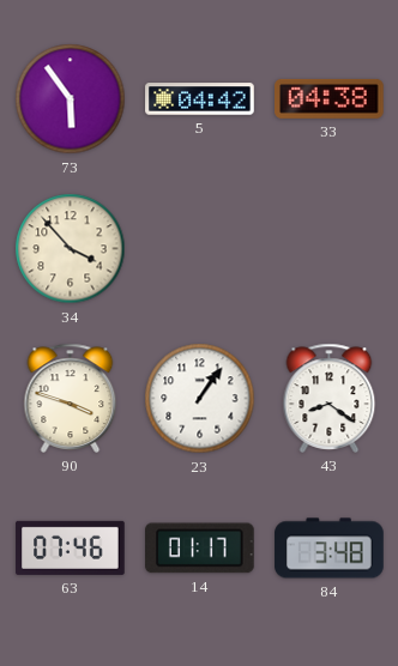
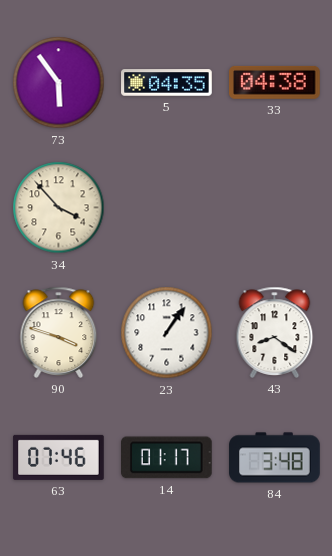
5: 04:42 -> 04:35 (167, 83)
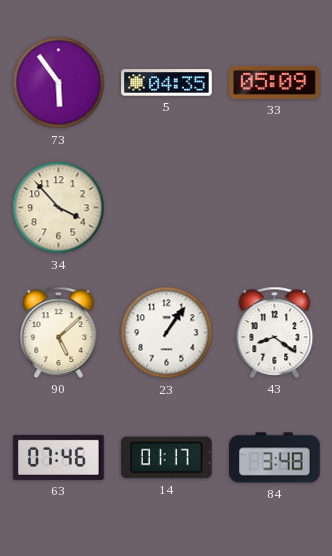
33: 04:38 -> 05:09 (275, 82)
90: 3:48 -> 5:08 (59, 332)
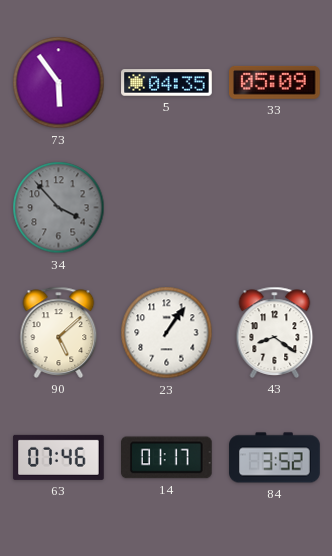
34 dial: cream -> grey (59, 208)
84: 3:48 -> 3:52 (275, 458)
